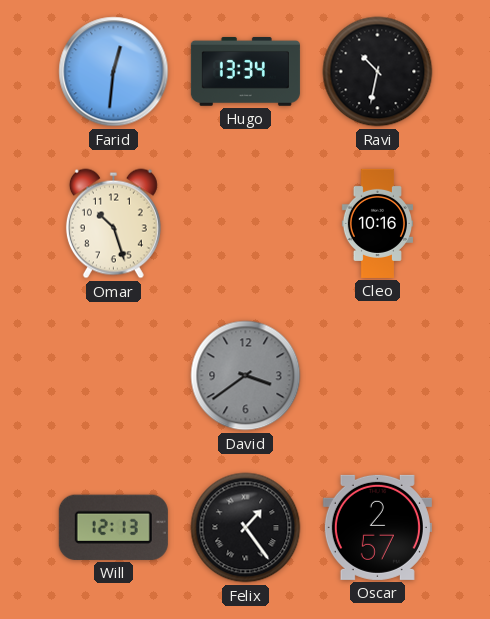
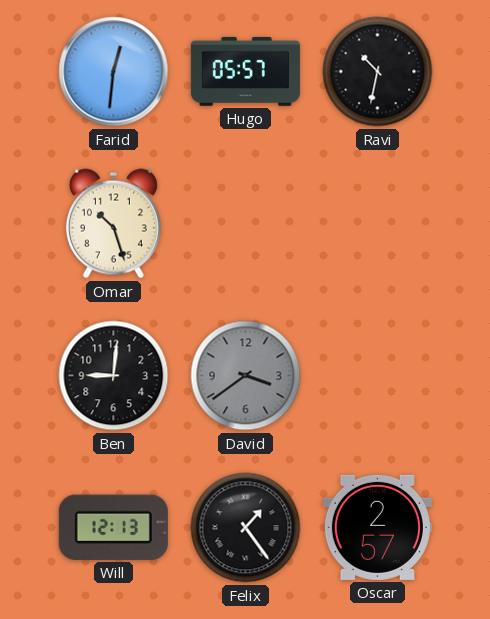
Hugo: 13:34 -> 05:57 (245, 71)
Cleo: 10:16 -> none (377, 223)
Ben: none -> 9:01 (114, 376)
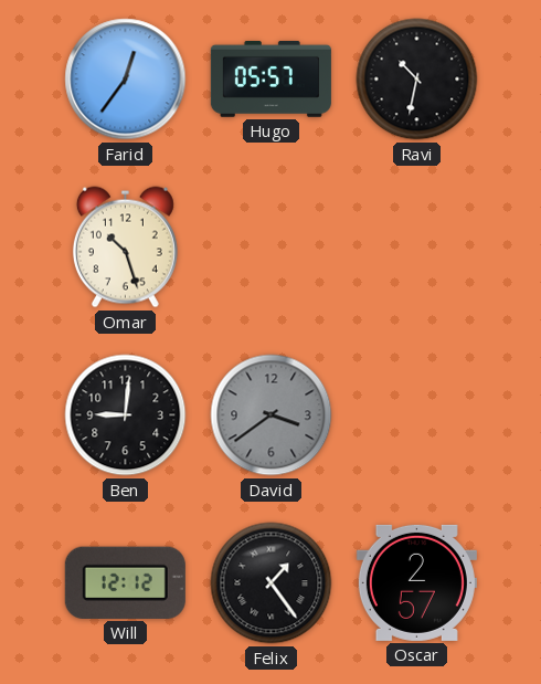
Farid: 12:31 -> 12:36 (126, 80)
Will: 12:13 -> 12:12 (125, 582)
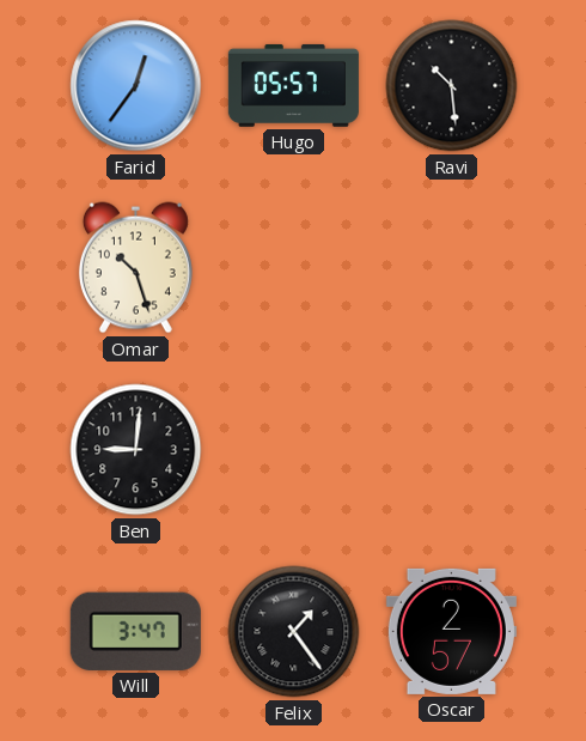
Ravi: 10:32 -> 10:29 (452, 86)
David: 3:39 -> none (272, 415)
Will: 12:12 -> 3:47 (135, 631)
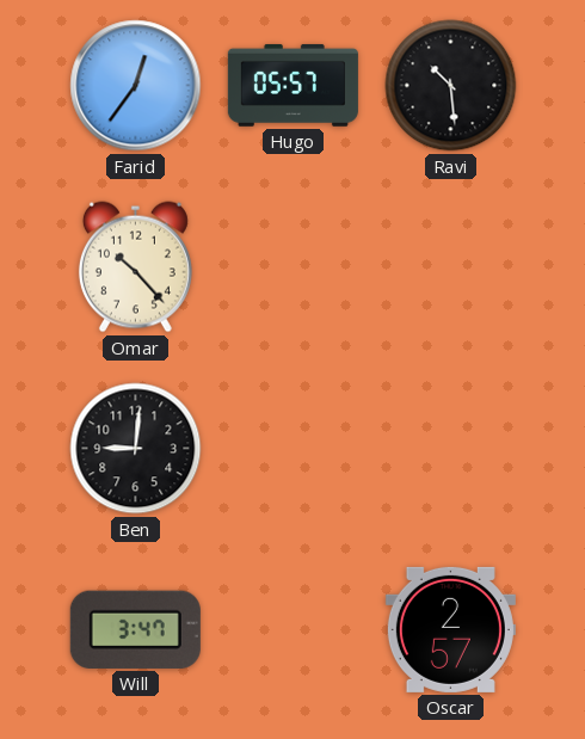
Omar: 10:27 -> 10:23 (135, 267)
Felix: 1:24 -> none (294, 632)
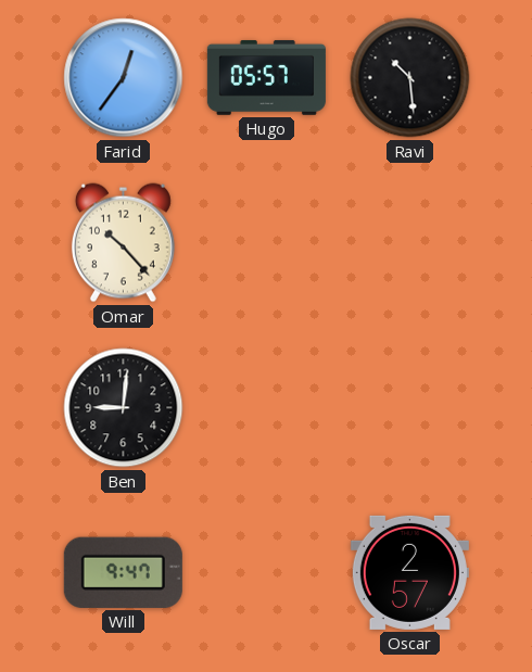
Will: 3:47 -> 9:47 (123, 572)
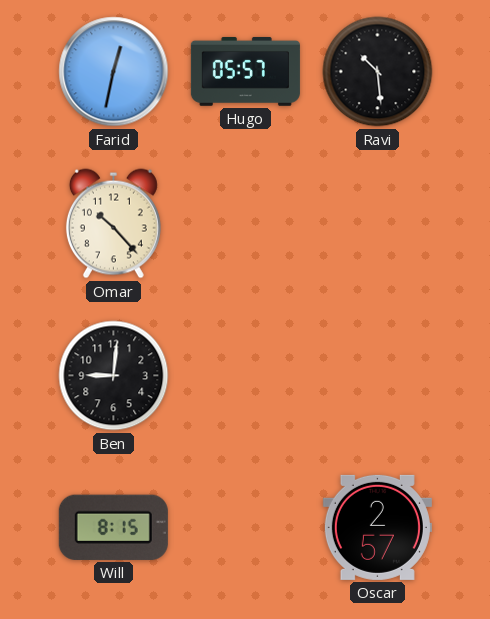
Farid: 12:36 -> 12:32 (114, 72)
Will: 9:47 -> 8:15 (113, 527)
